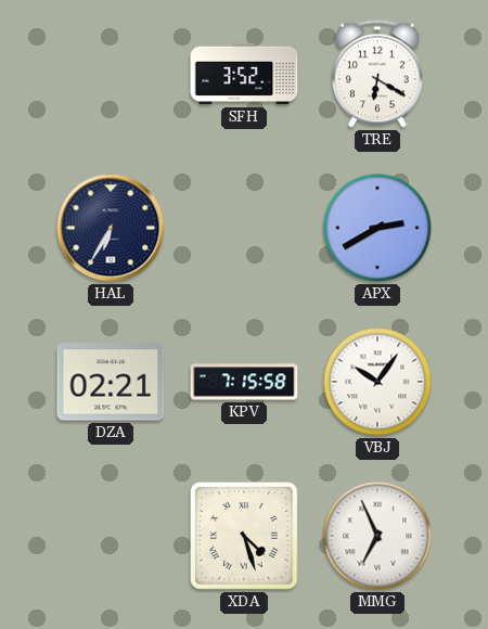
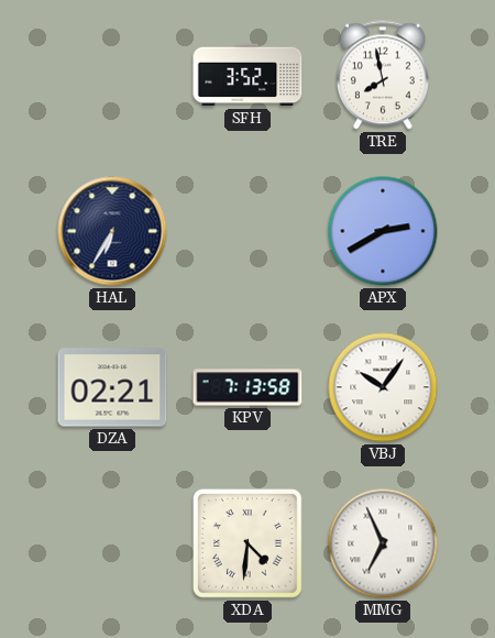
TRE: 6:20 -> 7:58 (383, 75)
KPV: 7:15 -> 7:13 (248, 387)
XDA: 4:27 -> 4:31 (249, 544)
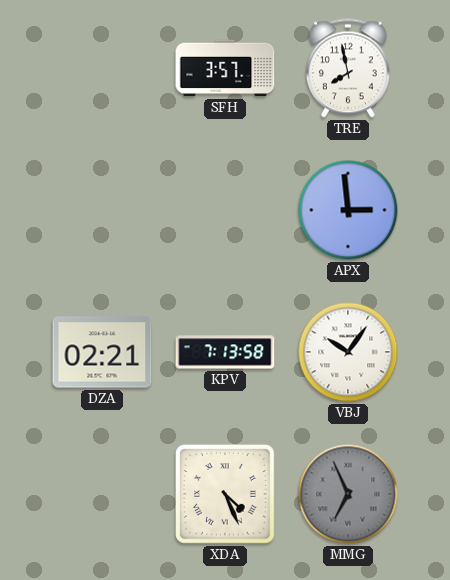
SFH: 3:52 -> 3:57 (225, 68)
HAL: 6:35 -> none (112, 231)
APX: 2:40 -> 2:59 (348, 210)
XDA: 4:31 -> 4:26 (226, 495)
MMG dial: white -> grey (348, 494)
